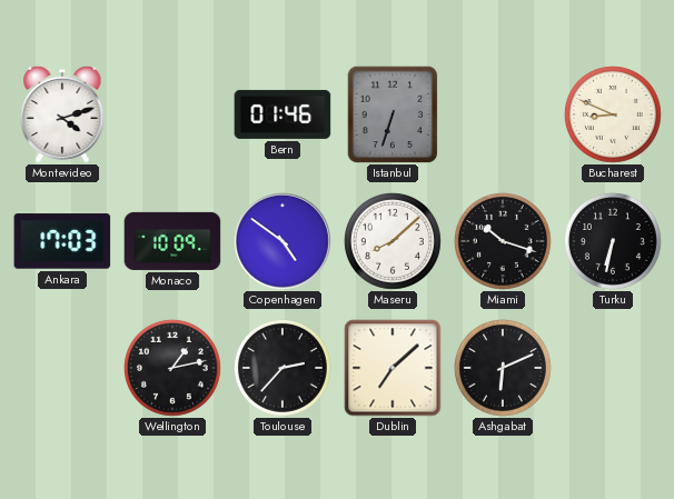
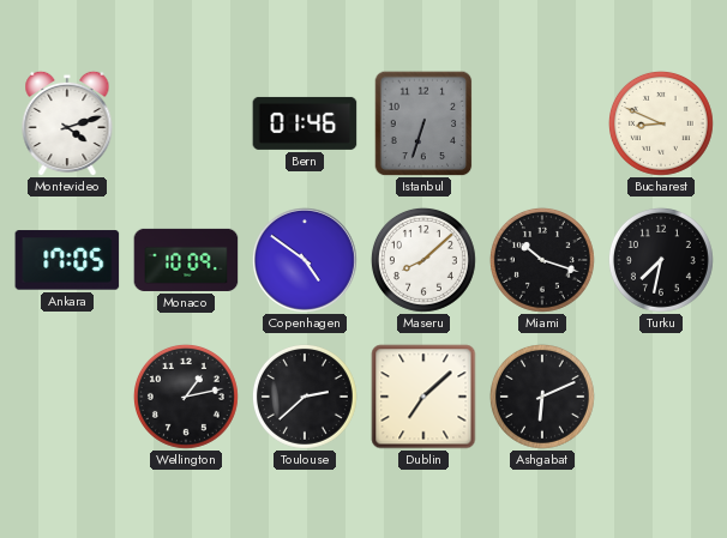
Ankara: 17:03 -> 17:05 (67, 260)
Turku: 6:32 -> 7:32 (661, 260)
Toulouse: 2:37 -> 2:38 (305, 397)
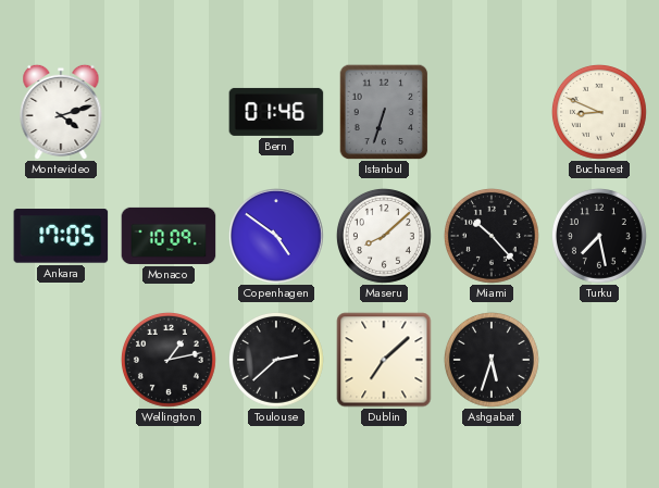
Miami: 10:18 -> 10:23 (492, 236)
Turku: 7:32 -> 7:28 (599, 236)
Ashgabat: 6:11 -> 5:33 (492, 360)
